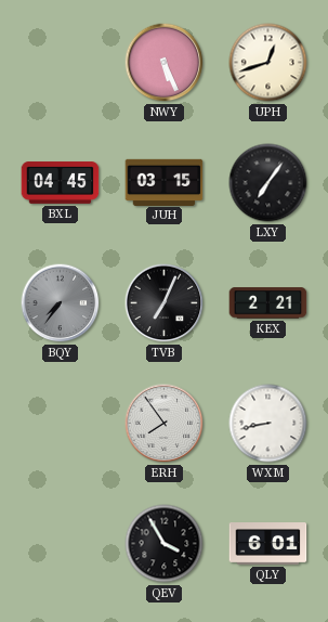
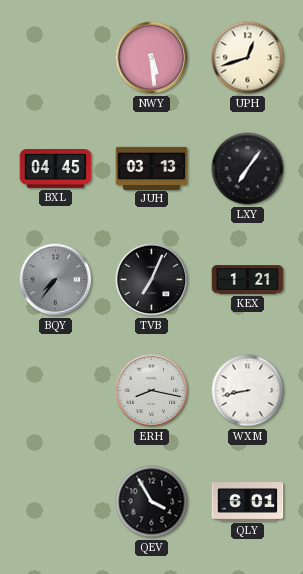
NWY: 5:26 -> 5:29 (152, 58)
JUH: 03:15 -> 03:13 (152, 168)
KEX: 2:21 -> 1:21 (248, 280)
ERH: 7:54 -> 8:17 (152, 391)
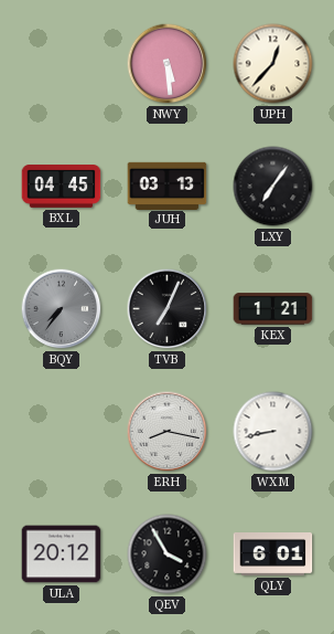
UPH: 12:42 -> 12:37 (273, 64)
ULA: none -> 20:12 (62, 554)
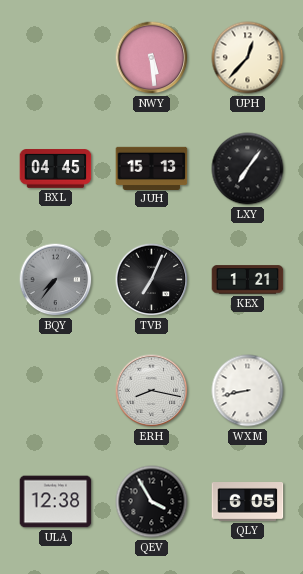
JUH: 03:13 -> 15:13 (152, 168)
ULA: 20:12 -> 12:38 (56, 502)
QLY: 6:01 -> 6:05 (248, 502)
